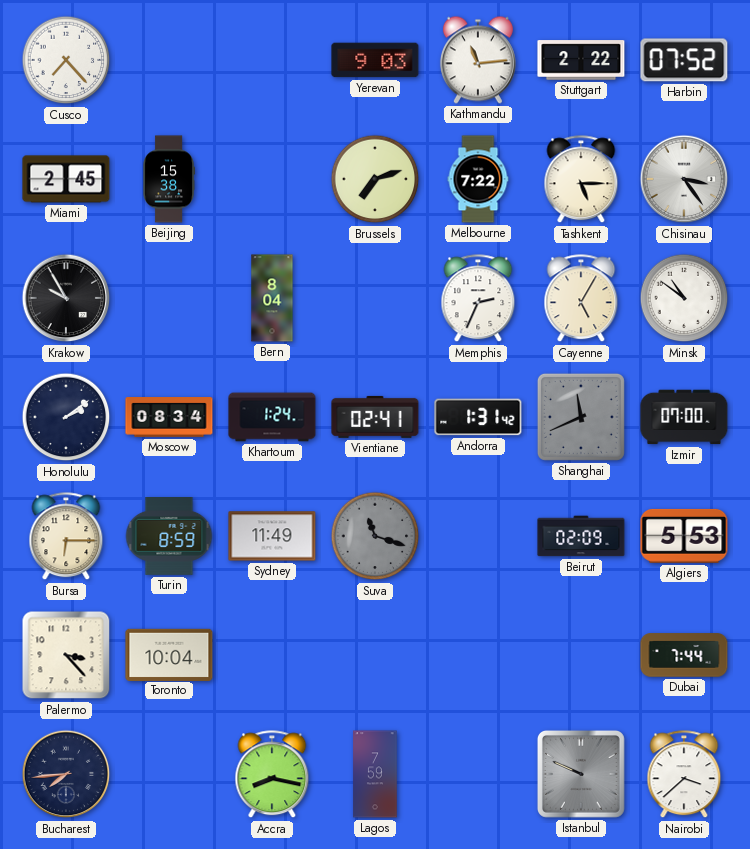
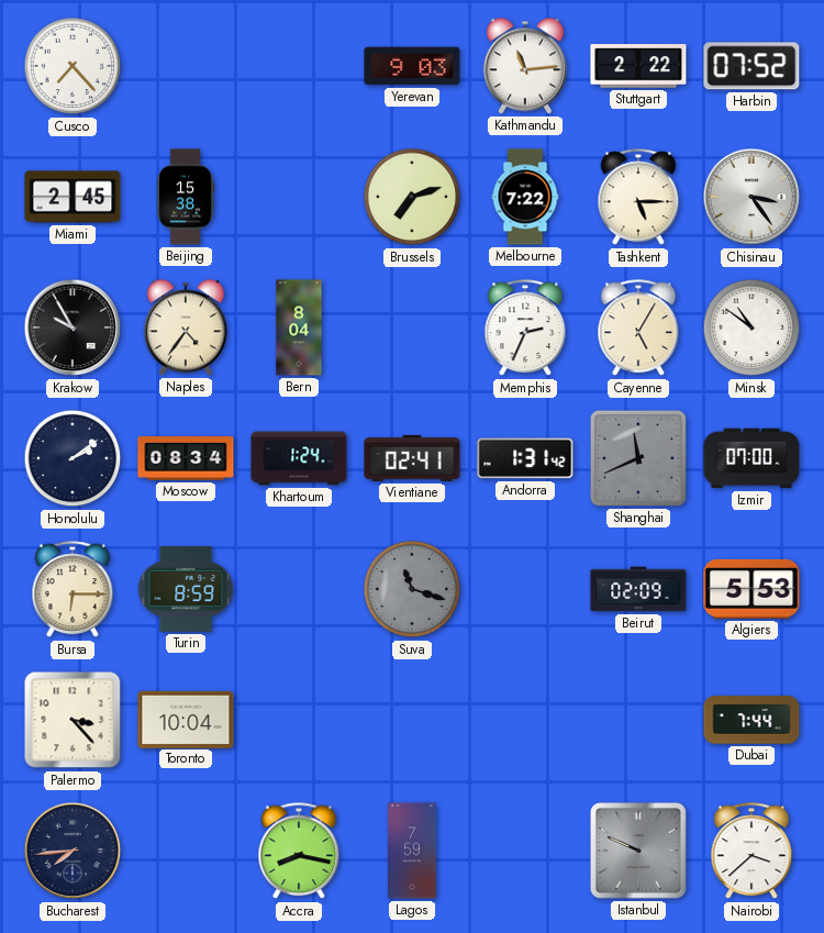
Naples: none -> 4:36 (186, 327)
Sydney: 11:49 -> none (272, 536)
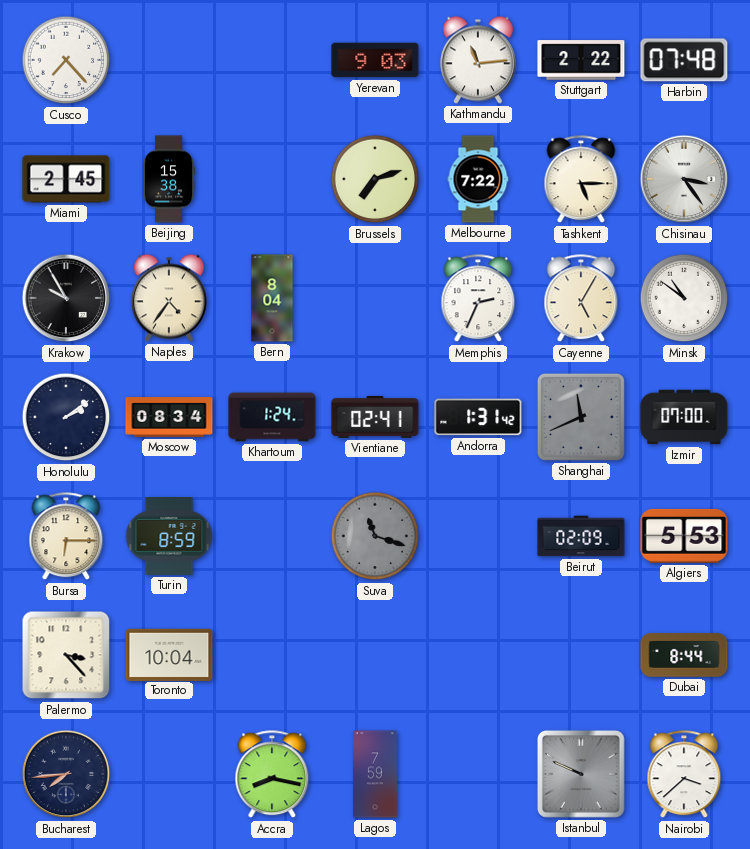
Harbin: 07:52 -> 07:48 (684, 60)
Dubai: 7:44 -> 8:44 (684, 655)
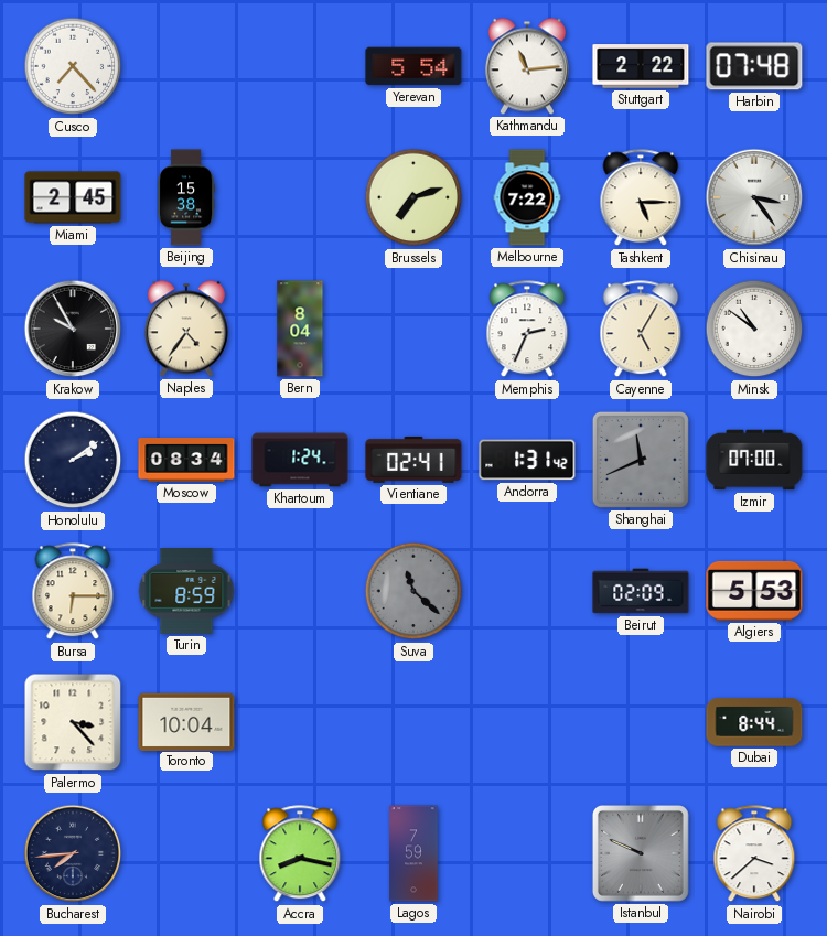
Yerevan: 9:03 -> 5:54 (413, 66)
Suva: 11:18 -> 11:22 (413, 591)
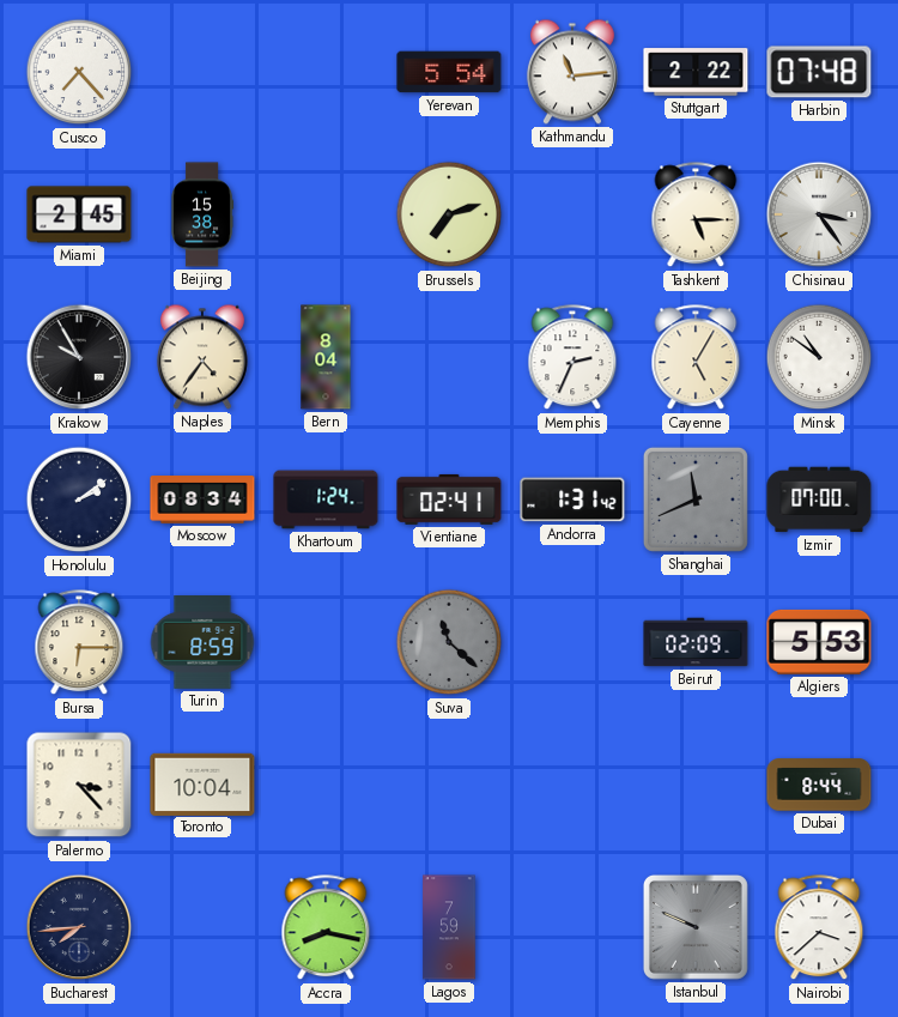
Melbourne: 7:22 -> none (527, 197)
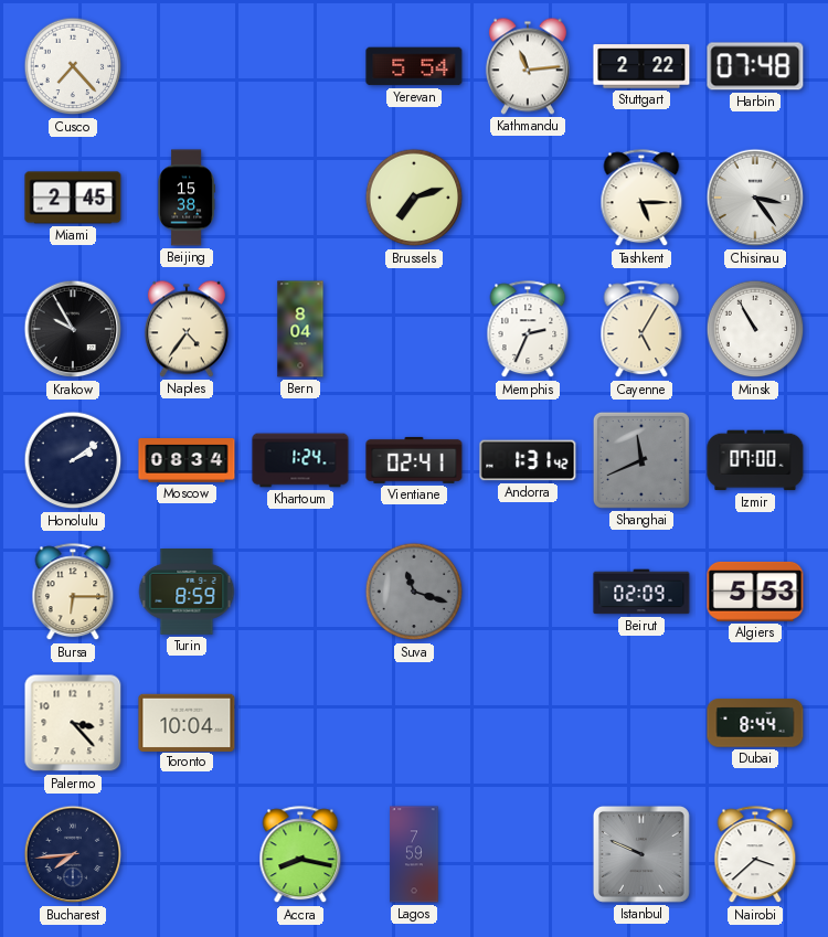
Minsk: 10:51 -> 10:55 (755, 329)
Suva: 11:22 -> 11:18 (414, 592)
